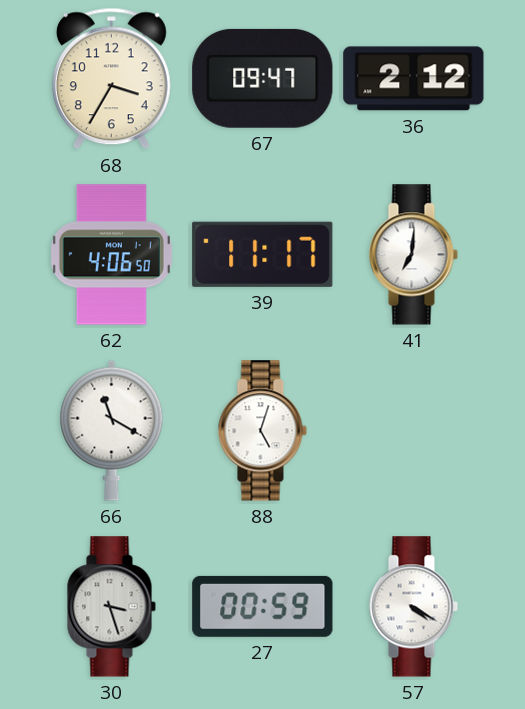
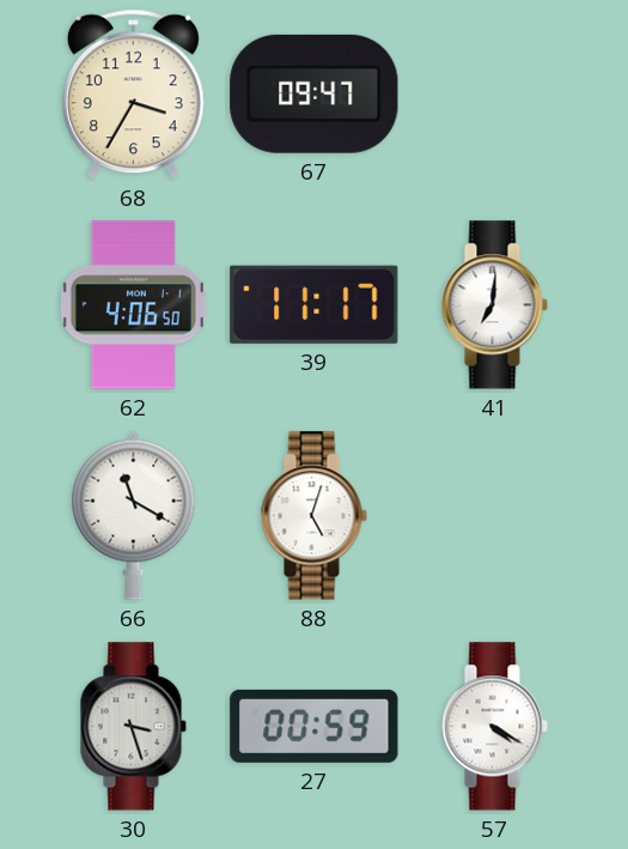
36: 2:12 -> none (414, 79)
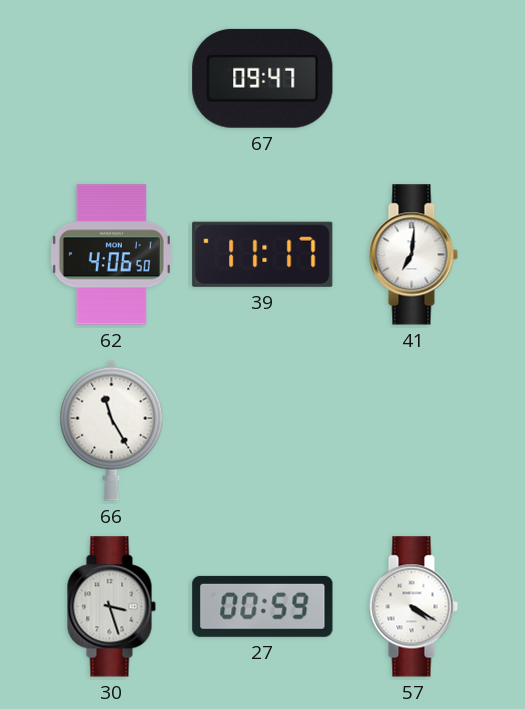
68: 3:35 -> none (133, 95)
66: 11:20 -> 11:25 (112, 430)
88: 5:03 -> none (313, 516)
